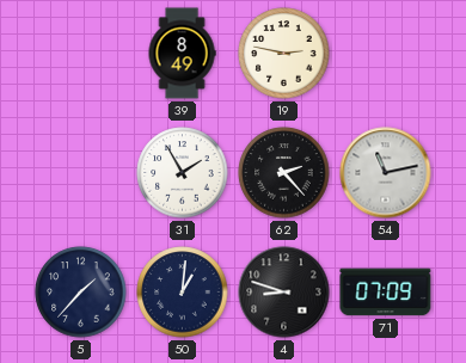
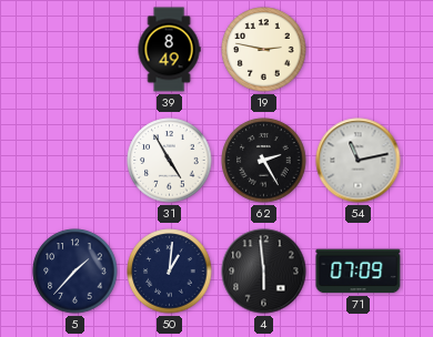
31: 1:55 -> 4:55 (170, 161)
62: 2:23 -> 2:25 (264, 161)
4: 8:48 -> 5:59 (264, 272)
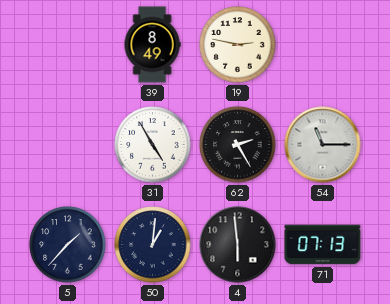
54: 11:13 -> 11:15 (323, 145)
71: 07:09 -> 07:13 (323, 245)
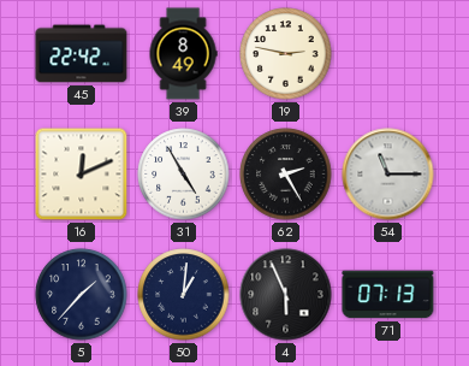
45: none -> 22:42 (82, 54)
16: none -> 12:11 (82, 175)
4: 5:59 -> 5:56 (286, 295)
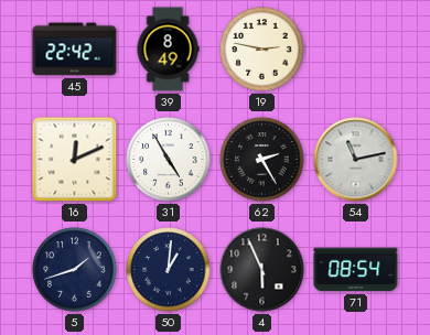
54: 11:15 -> 11:13 (356, 160)
5: 1:37 -> 1:42 (75, 270)
71: 07:13 -> 08:54 (356, 270)
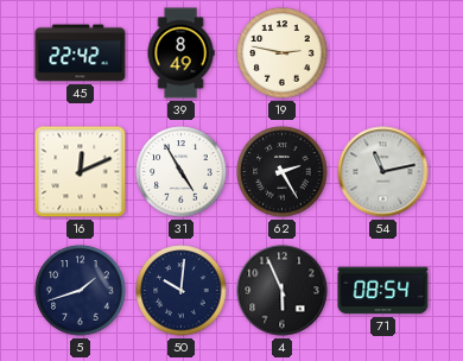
50: 1:01 -> 10:01 (182, 291)
